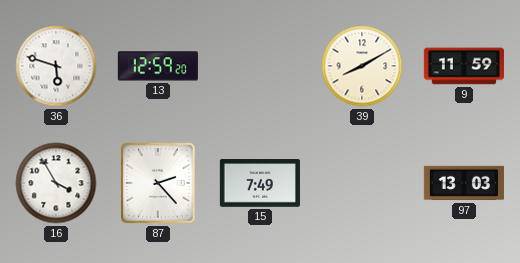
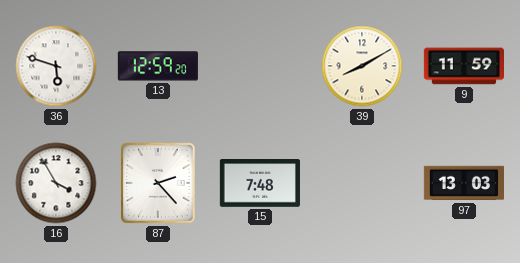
15: 7:49 -> 7:48 (260, 183)
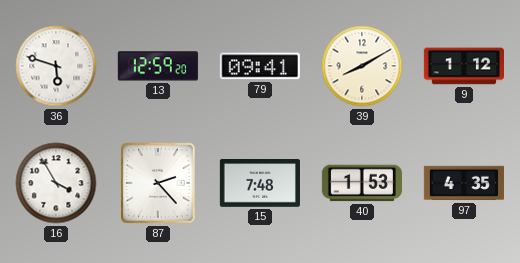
79: none -> 09:41 (260, 66)
9: 11:59 -> 1:12 (463, 66)
40: none -> 1:53 (362, 183)
97: 13:03 -> 4:35 (464, 183)
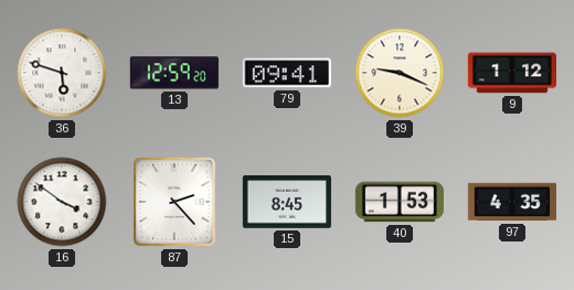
39: 8:10 -> 9:19 (400, 73)
16: 3:55 -> 3:51 (62, 202)
15: 7:48 -> 8:45 (287, 202)
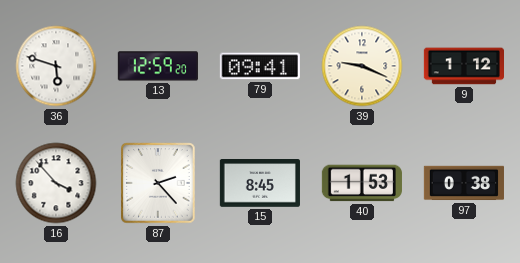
16: 3:51 -> 3:53 (56, 183)
97: 4:35 -> 0:38 (464, 183)
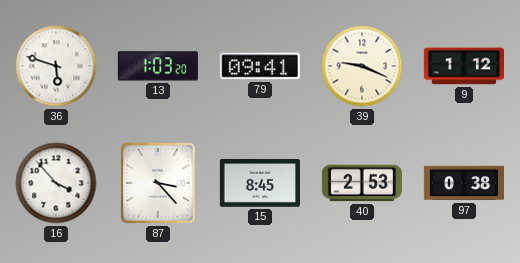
13: 12:59 -> 1:03 (158, 66)
87: 2:23 -> 3:23 (158, 183)
40: 1:53 -> 2:53 (362, 183)
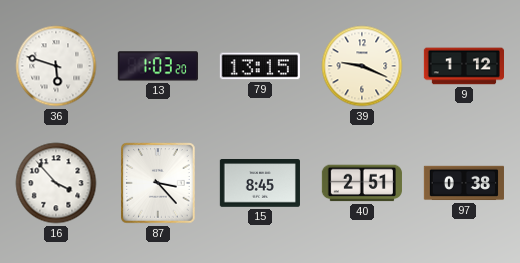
79: 09:41 -> 13:15 (260, 66)
40: 2:53 -> 2:51 (362, 183)
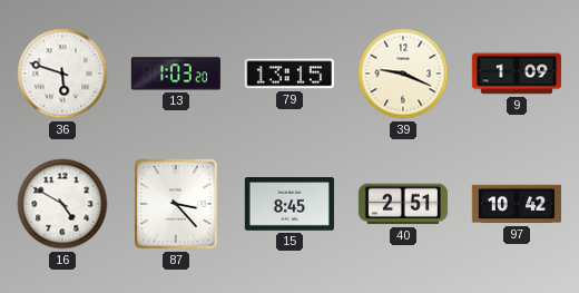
9: 1:12 -> 1:09 (516, 74)
16: 3:53 -> 4:50 (62, 204)
97: 0:38 -> 10:42 (517, 204)
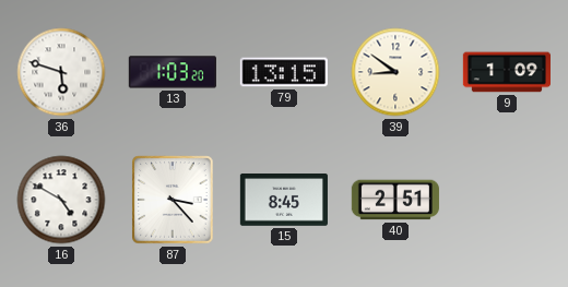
39: 9:19 -> 8:51 (395, 72)
97: 10:42 -> none (517, 204)
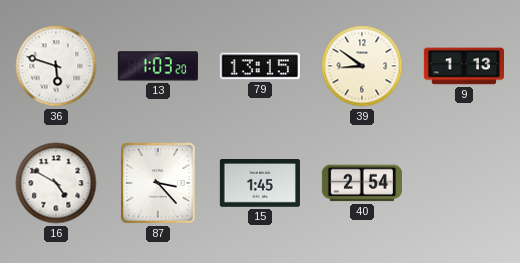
9: 1:09 -> 1:13 (463, 66)
15: 8:45 -> 1:45 (260, 183)
40: 2:51 -> 2:54 (362, 183)
